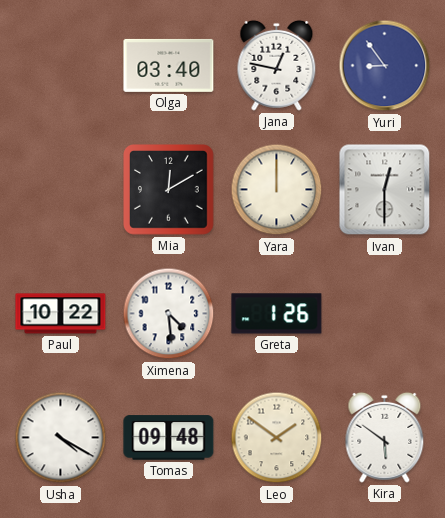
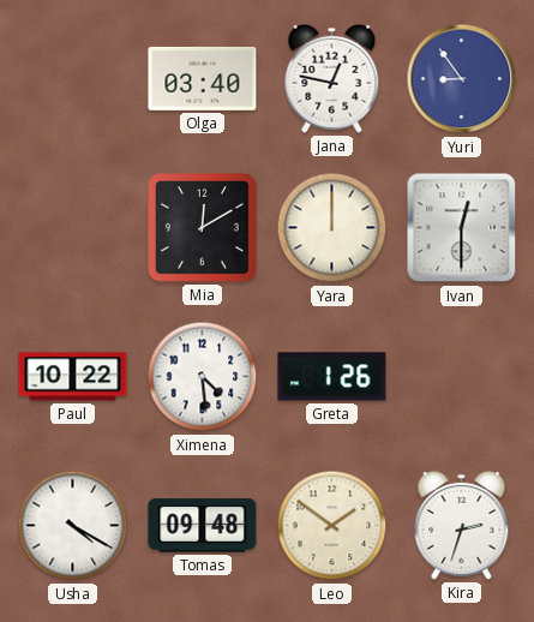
Kira: 5:51 -> 2:33 (462, 525)
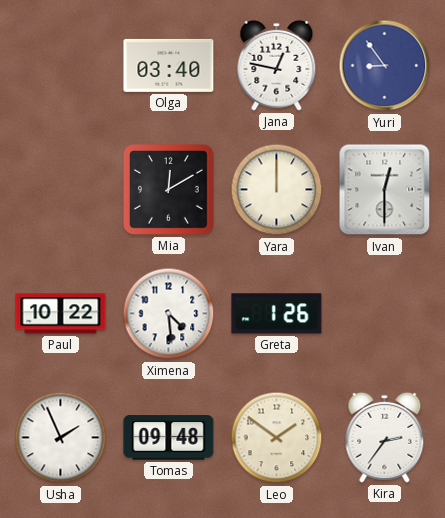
Usha: 4:20 -> 1:56 (61, 438)
Kira: 2:33 -> 2:36 (385, 437)
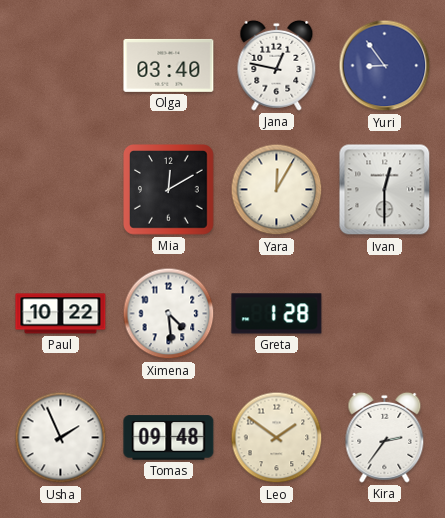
Yara: 12:00 -> 12:05 (277, 190)
Greta: 1:26 -> 1:28 (277, 314)
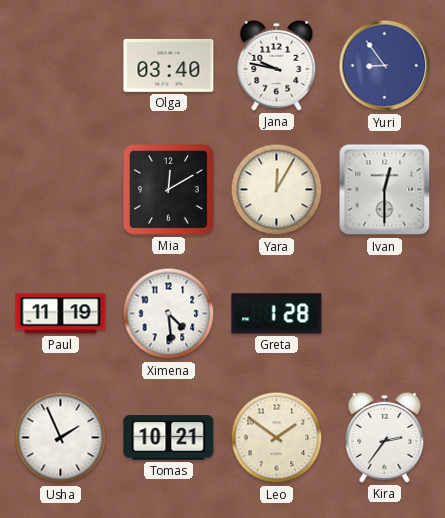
Jana: 12:47 -> 9:47 (277, 65)
Paul: 10:22 -> 11:19 (61, 314)
Tomas: 09:48 -> 10:21 (169, 438)
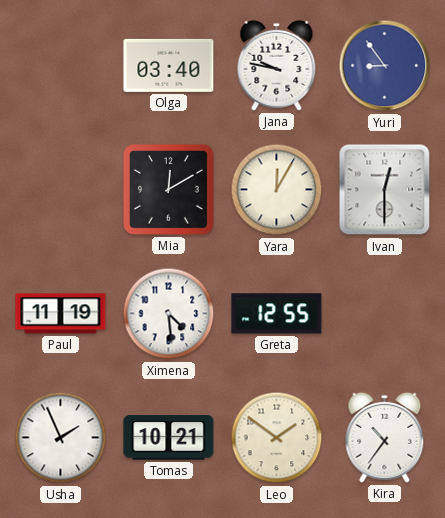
Greta: 1:28 -> 12:55 (277, 314)
Kira: 2:36 -> 10:36 (385, 437)
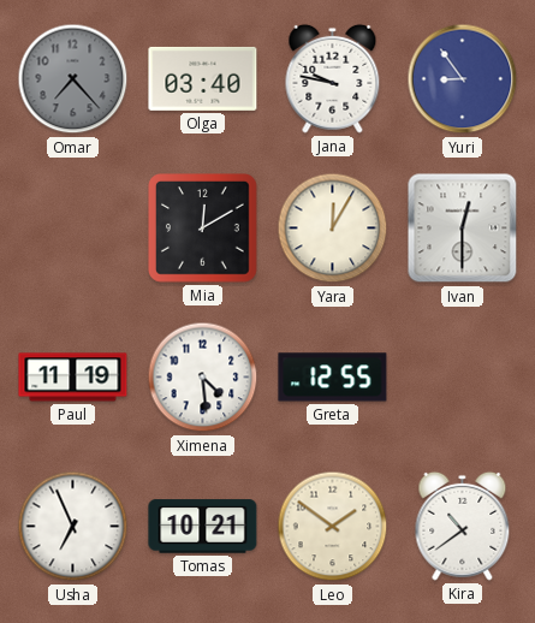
Omar: none -> 7:23 (73, 79)
Usha: 1:56 -> 6:56 (73, 527)
Kira: 10:36 -> 10:39 (463, 526)
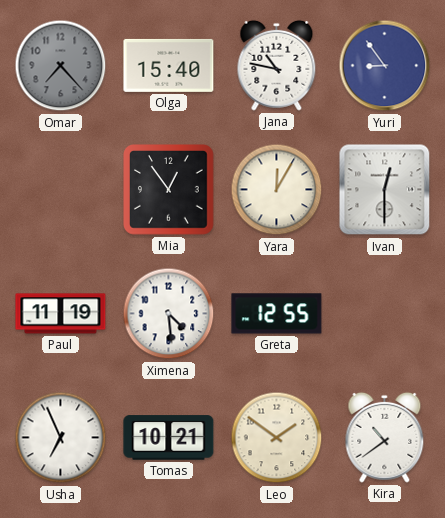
Olga: 03:40 -> 15:40 (169, 65)
Jana: 9:47 -> 10:47 (277, 65)
Mia: 12:10 -> 12:54 (169, 190)
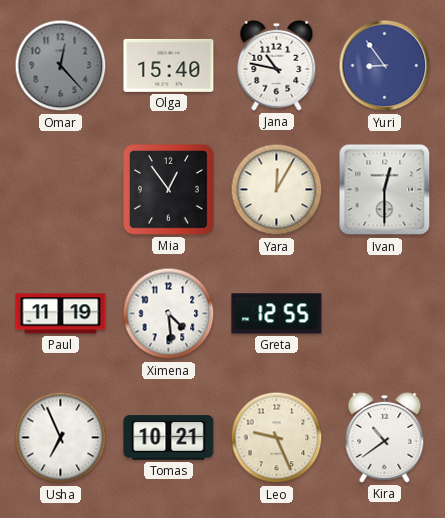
Omar: 7:23 -> 12:23 (61, 66)
Leo: 1:51 -> 9:26 (277, 438)
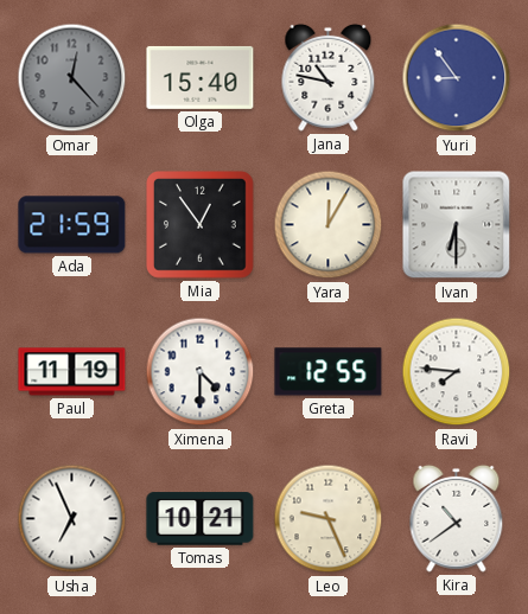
Ada: none -> 21:59 (72, 225)
Ivan: 12:30 -> 6:30 (457, 225)
Ximena: 4:29 -> 4:30 (201, 372)
Ravi: none -> 7:46 (457, 372)
